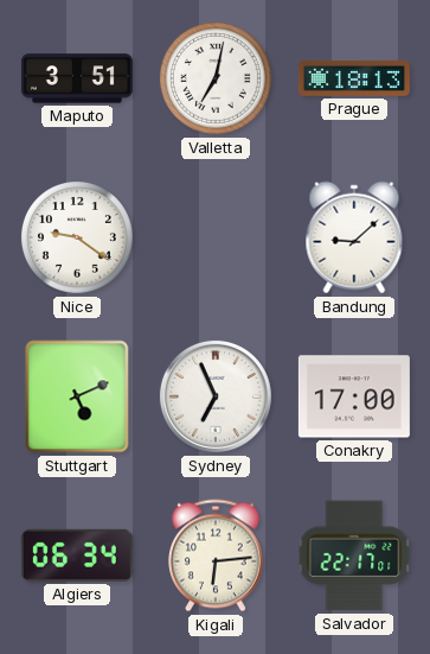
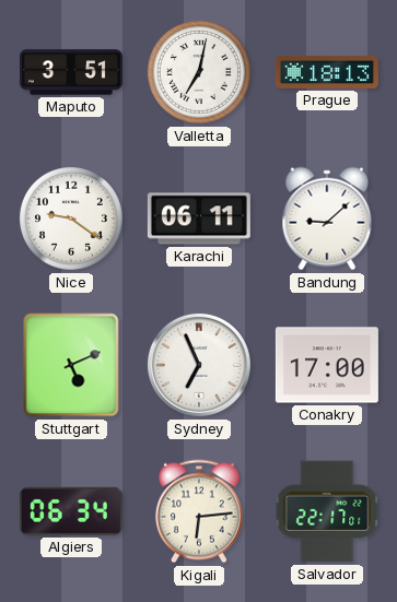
Karachi: none -> 06:11 (199, 219)
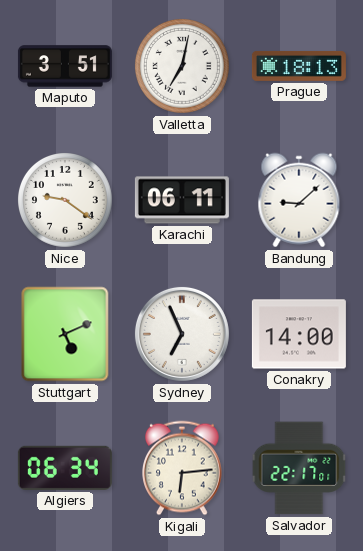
Conakry: 17:00 -> 14:00 (299, 334)
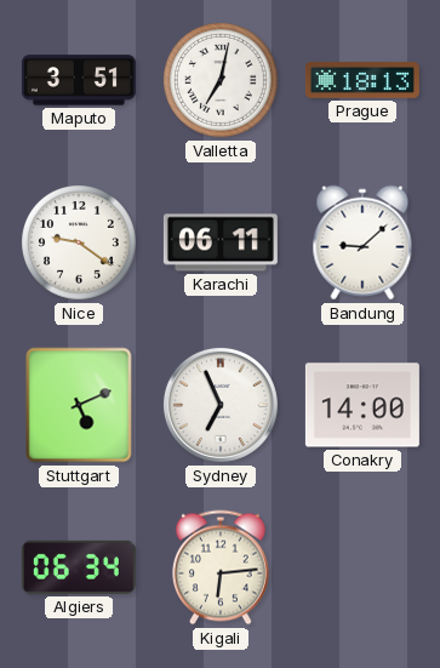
Salvador: 22:17 -> none (299, 468)
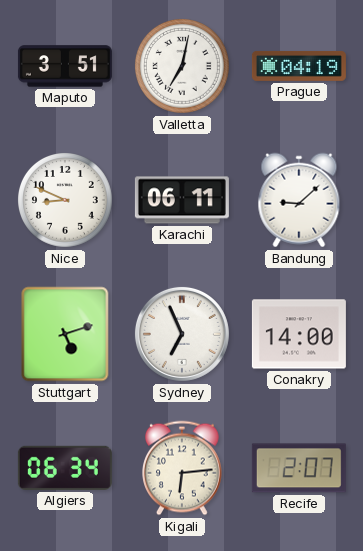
Prague: 18:13 -> 04:19 (299, 66)
Nice: 9:21 -> 8:49 (66, 201)
Stuttgart: 5:11 -> 5:12 (65, 334)
Recife: none -> 2:07 (299, 468)
